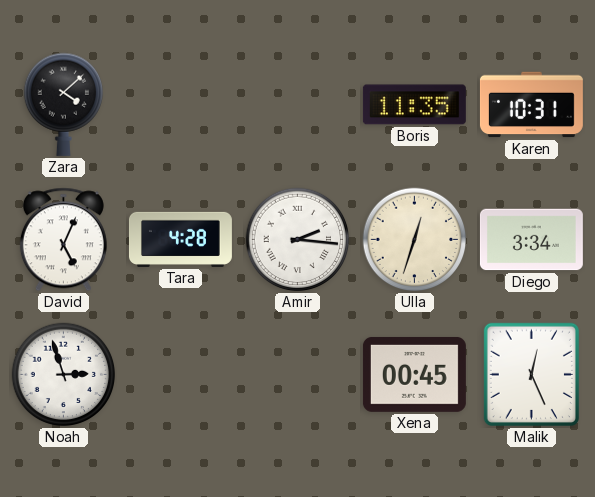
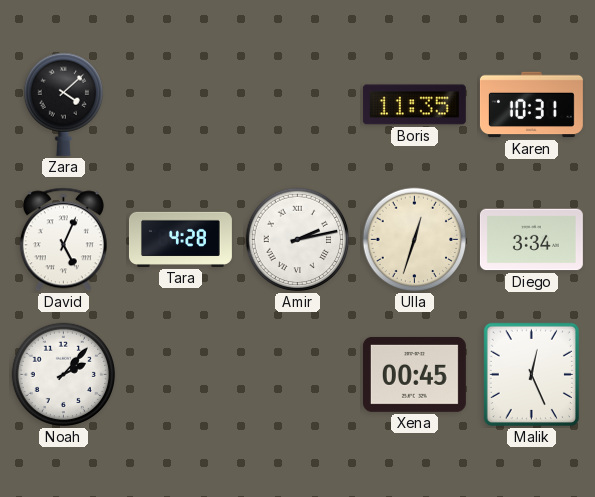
Amir: 2:16 -> 2:13 (298, 240)
Noah: 2:57 -> 2:07 (64, 375)
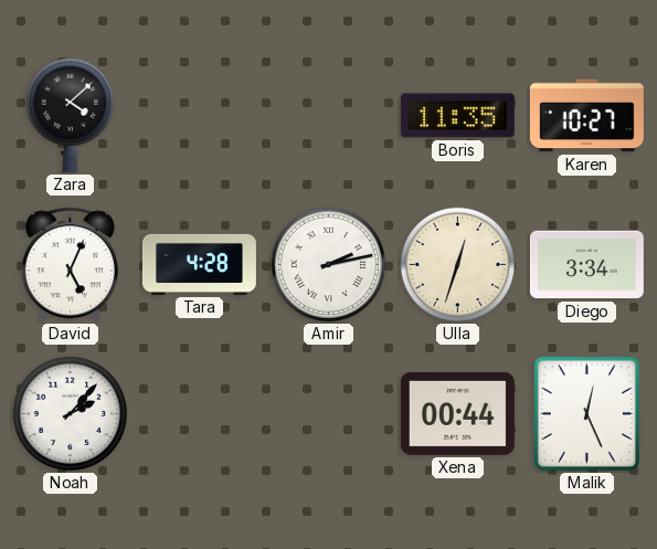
Karen: 10:31 -> 10:27 (586, 116)
Xena: 00:45 -> 00:44 (457, 413)
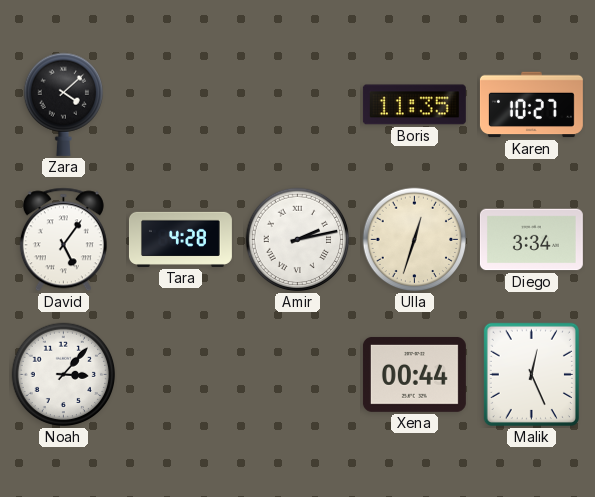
David: 5:04 -> 5:06 (63, 240)
Noah: 2:07 -> 3:07 (64, 375)
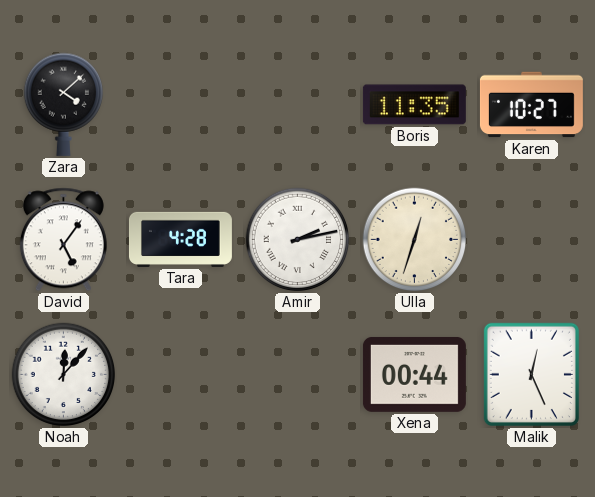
Diego: 3:34 -> none (531, 240)
Noah: 3:07 -> 12:07 (64, 375)
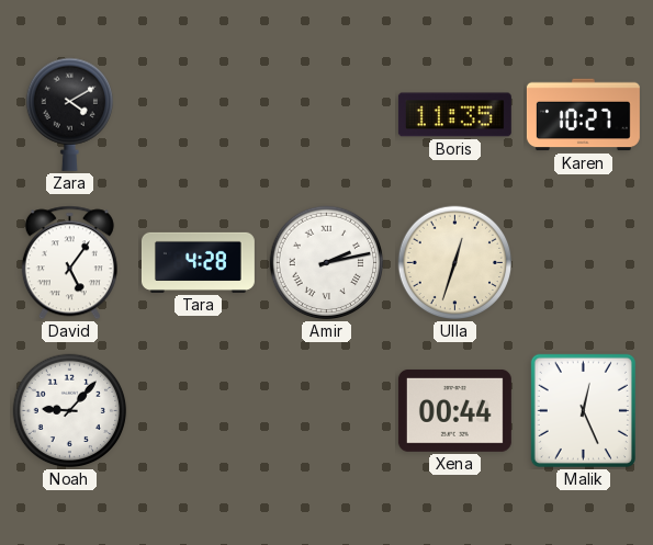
Zara: 4:08 -> 4:10 (69, 114)
Noah: 12:07 -> 9:07 (70, 411)
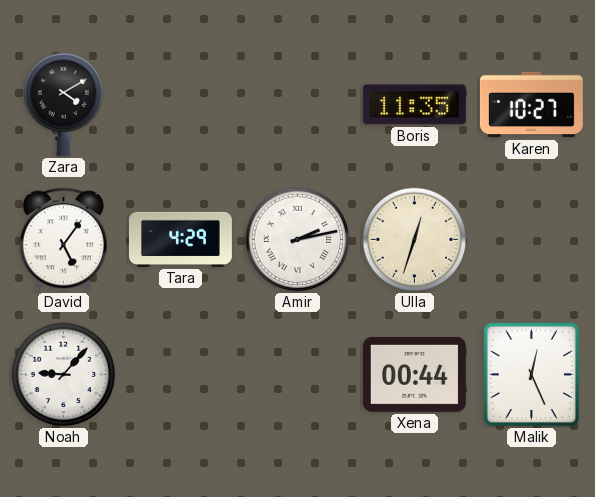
Tara: 4:28 -> 4:29 (180, 239)
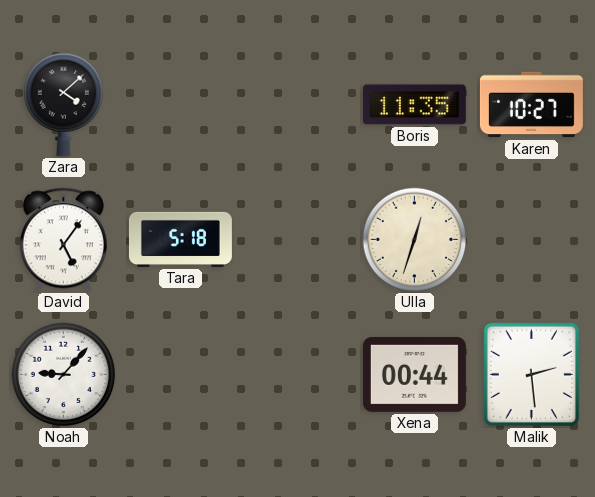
Zara: 4:10 -> 4:08 (63, 104)
Tara: 4:29 -> 5:18 (180, 239)
Amir: 2:13 -> none (298, 240)
Malik: 12:26 -> 2:29 (531, 374)
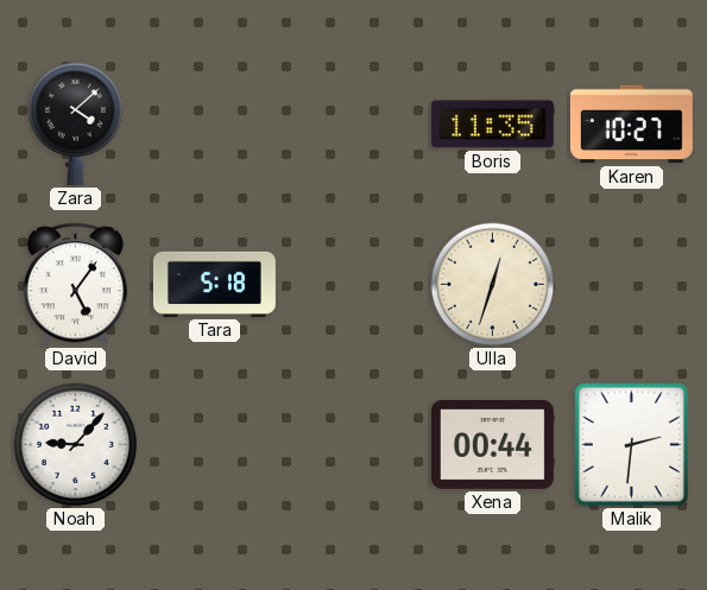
Malik: 2:29 -> 2:31 (631, 444)
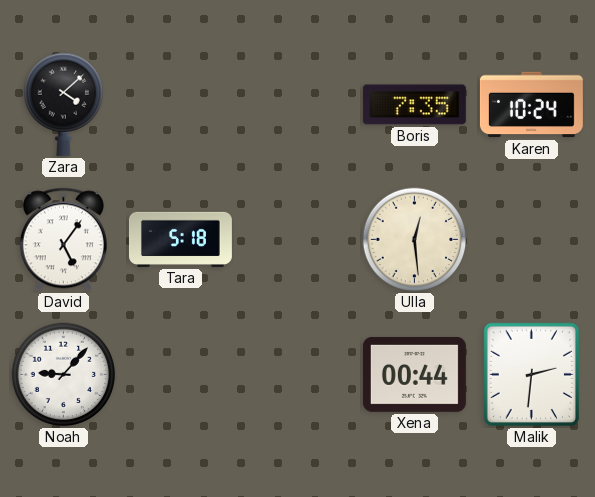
Boris: 11:35 -> 7:35 (414, 105)
Karen: 10:27 -> 10:24 (531, 105)
Ulla: 12:33 -> 12:29 (415, 240)
